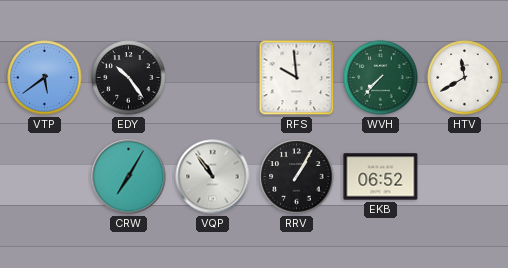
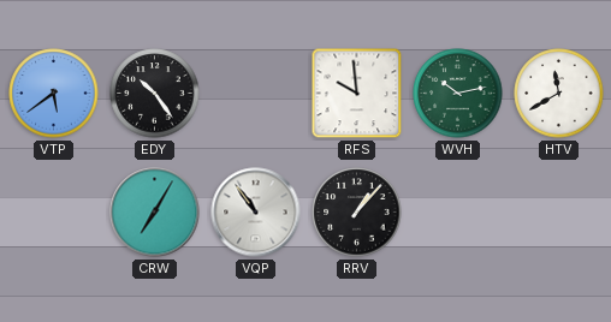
WVH: 7:37 -> 10:13 (458, 94)
RRV: 1:05 -> 1:07 (357, 213)
EKB: 06:52 -> none (381, 177)
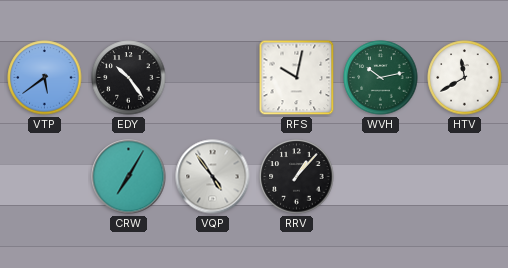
RFS: 9:59 -> 10:02 (297, 78)
VQP: 10:54 -> 4:54 (213, 177)
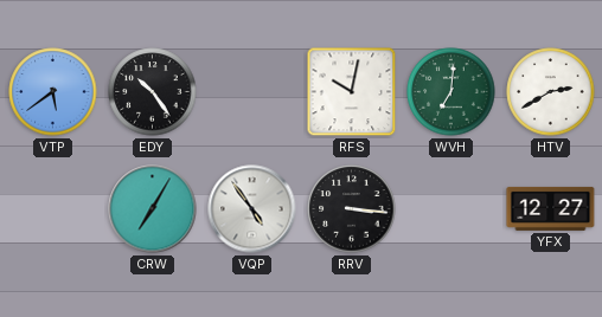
WVH: 10:13 -> 7:01 (451, 92)
HTV: 11:40 -> 2:40 (551, 92)
RRV: 1:07 -> 3:16 (352, 209)
YFX: none -> 12:27 (551, 208)
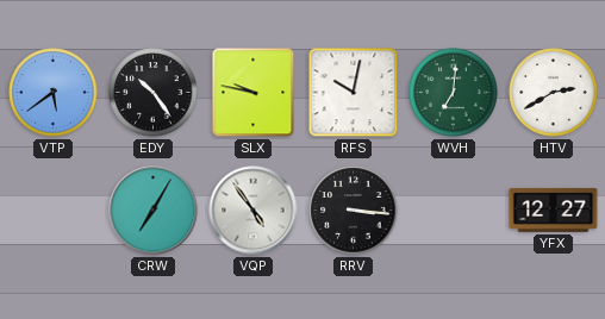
SLX: none -> 9:47 (254, 93)
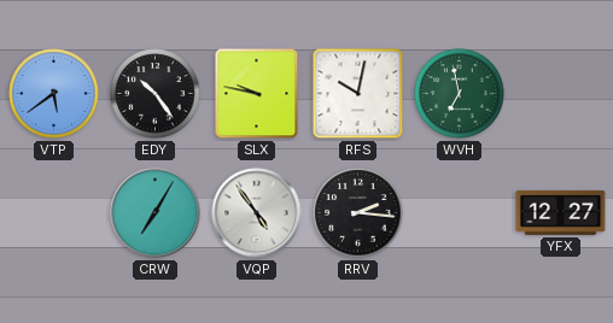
WVH: 7:01 -> 6:58 (460, 94)
HTV: 2:40 -> none (554, 93)
RRV: 3:16 -> 2:16 (358, 213)
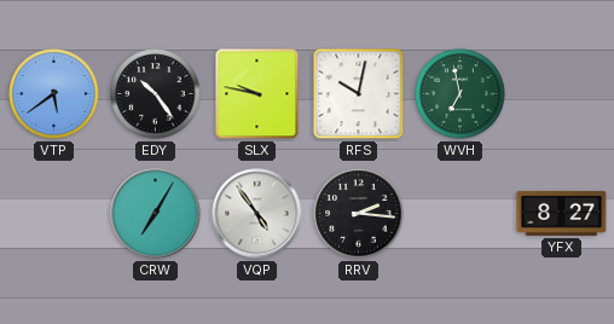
YFX: 12:27 -> 8:27 (562, 213)
